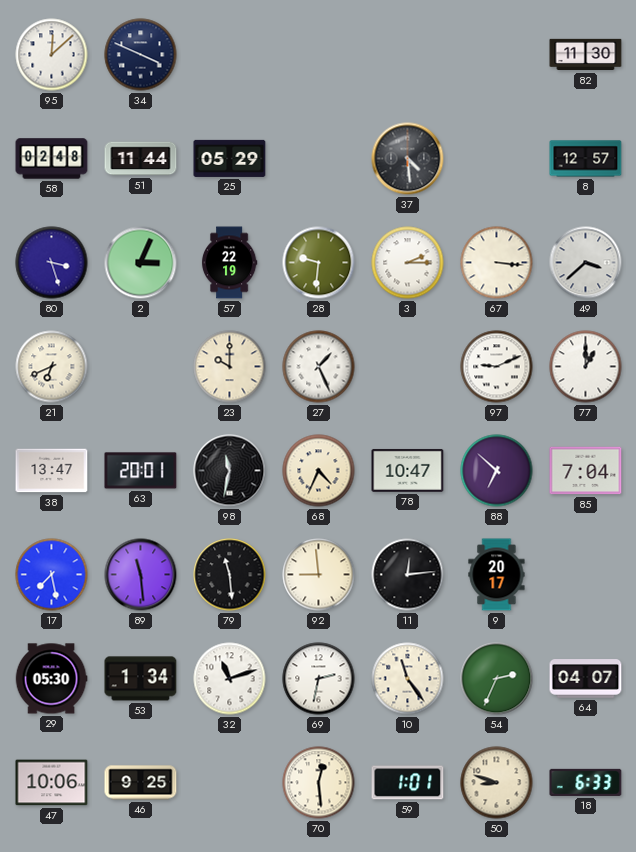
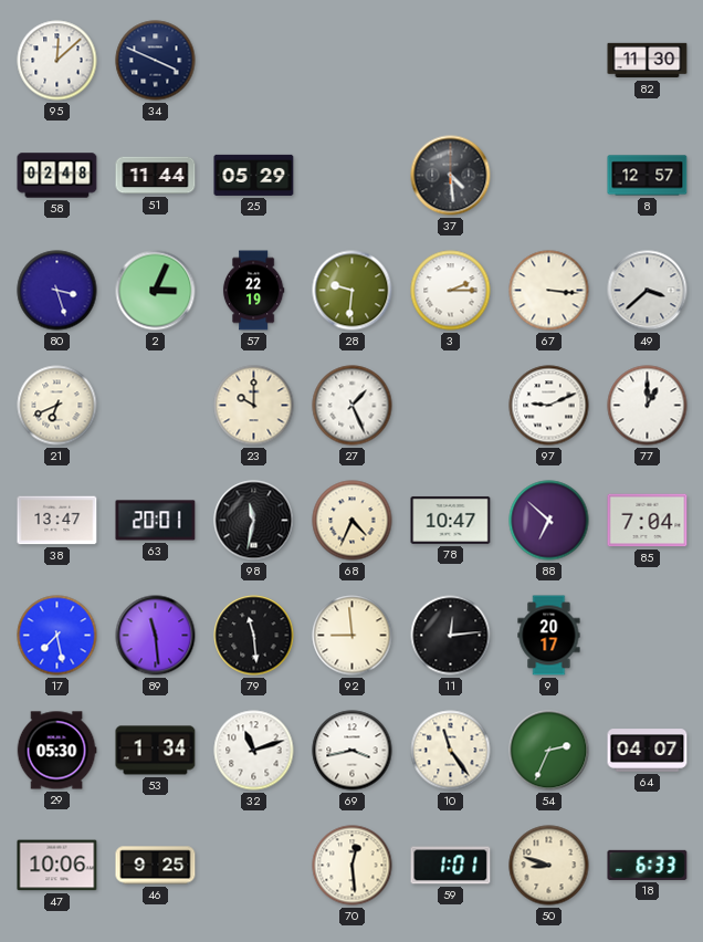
69: 2:32 -> 3:43 (353, 751)
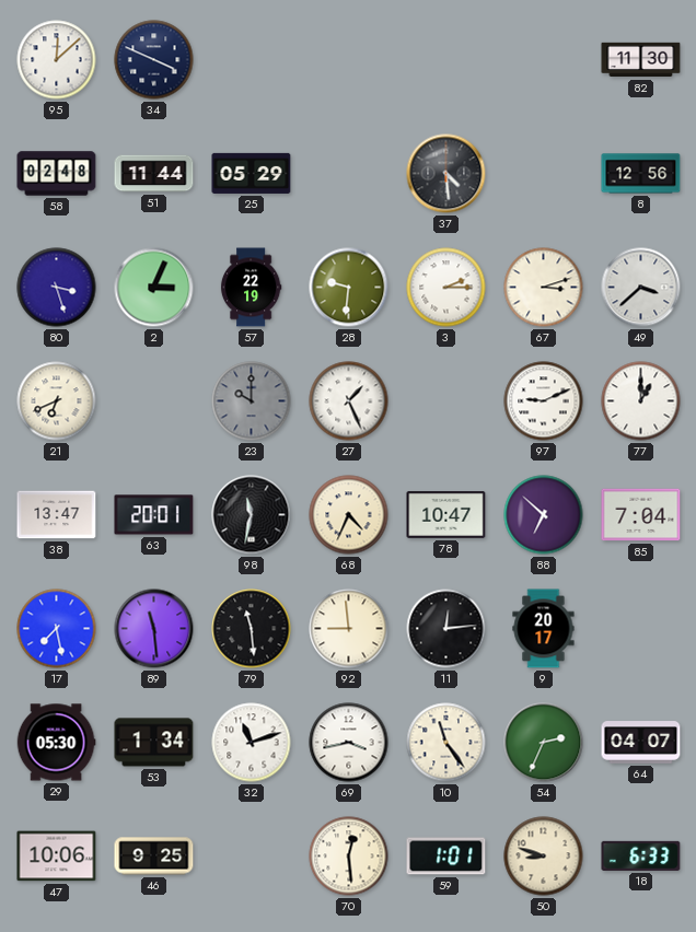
8: 12:57 -> 12:56 (641, 174)
67: 3:16 -> 3:12 (544, 288)
23 dial: cream -> grey (252, 401)
